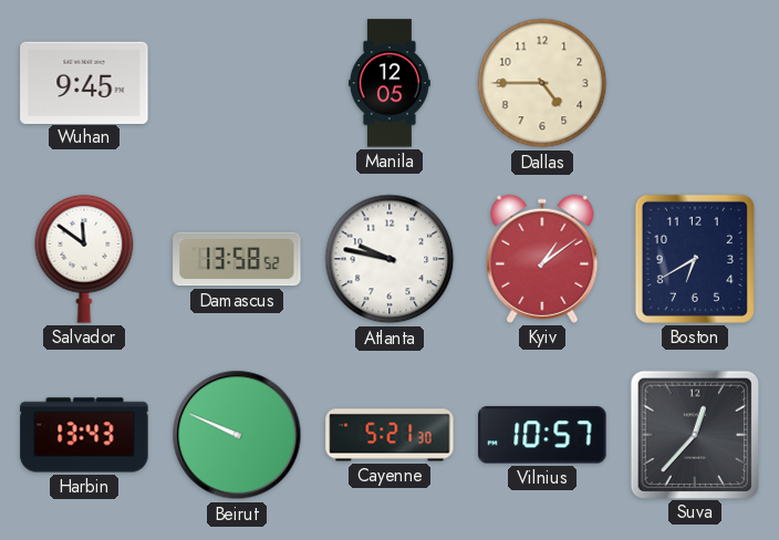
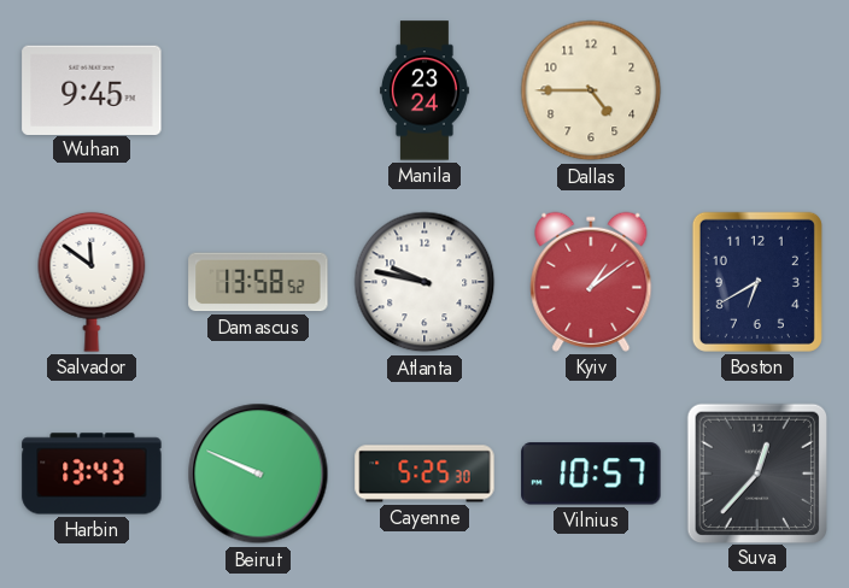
Manila: 12:05 -> 23:24 (424, 90)
Cayenne: 5:21 -> 5:25 (424, 474)
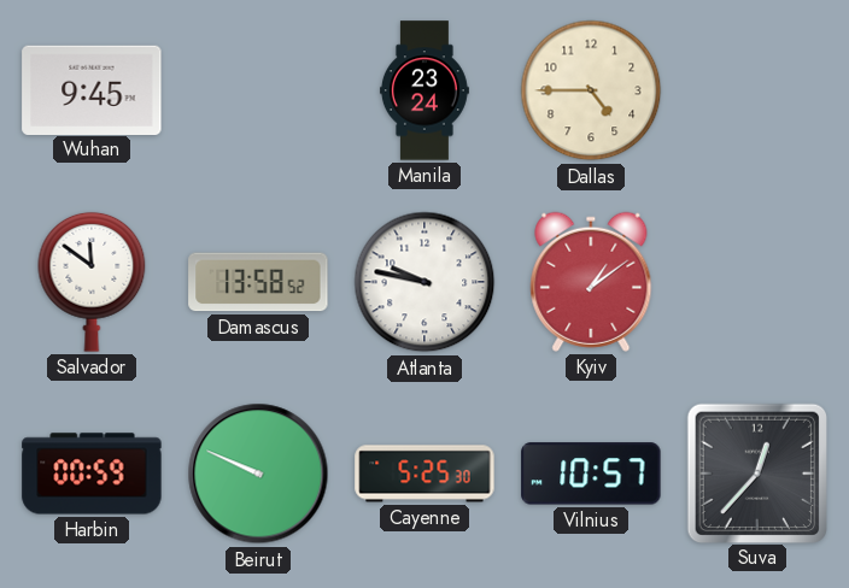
Boston: 6:40 -> none (757, 282)
Harbin: 13:43 -> 00:59 (92, 474)
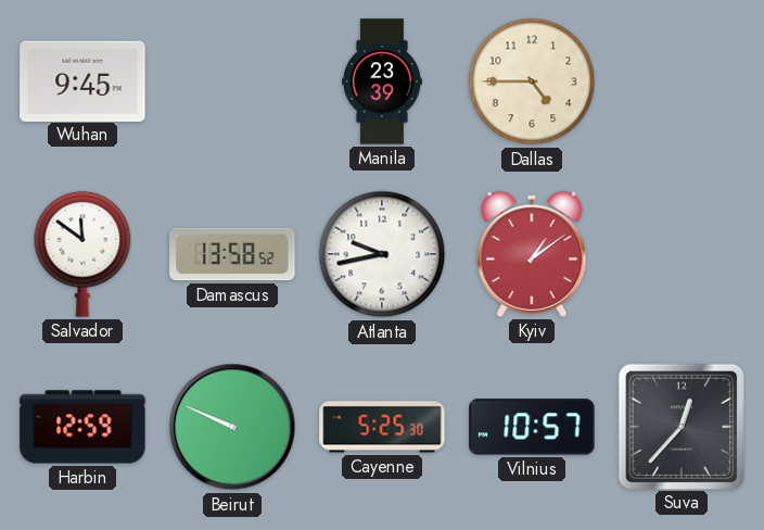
Manila: 23:24 -> 23:39 (382, 81)
Atlanta: 9:47 -> 9:43 (382, 254)
Harbin: 00:59 -> 12:59 (82, 427)
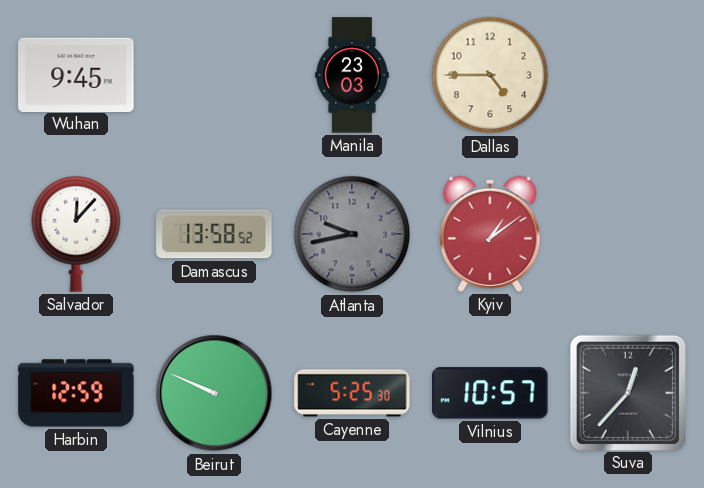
Manila: 23:39 -> 23:03 (352, 75)
Salvador: 11:51 -> 12:07 (76, 234)
Atlanta dial: white -> grey (352, 234)
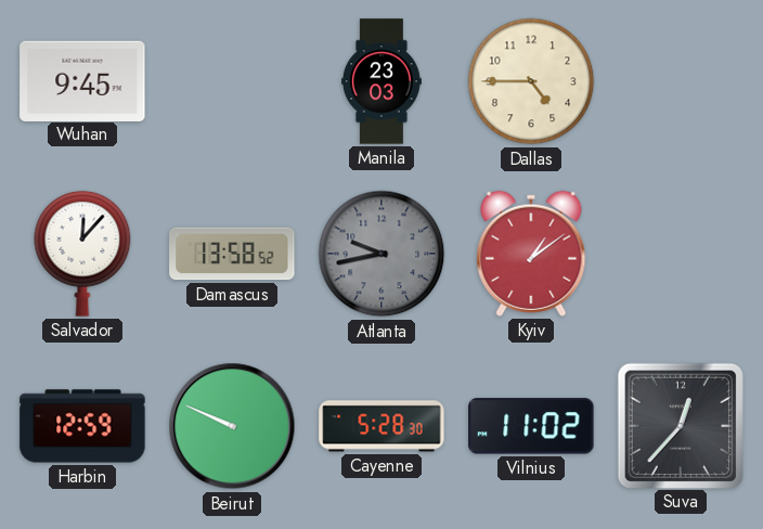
Cayenne: 5:25 -> 5:28 (381, 426)
Vilnius: 10:57 -> 11:02 (531, 426)
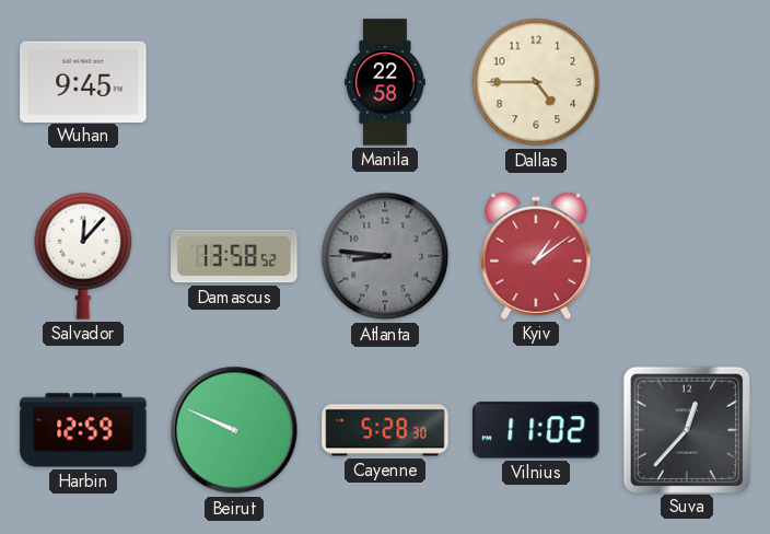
Manila: 23:03 -> 22:58 (385, 82)
Atlanta: 9:43 -> 8:46 (385, 256)
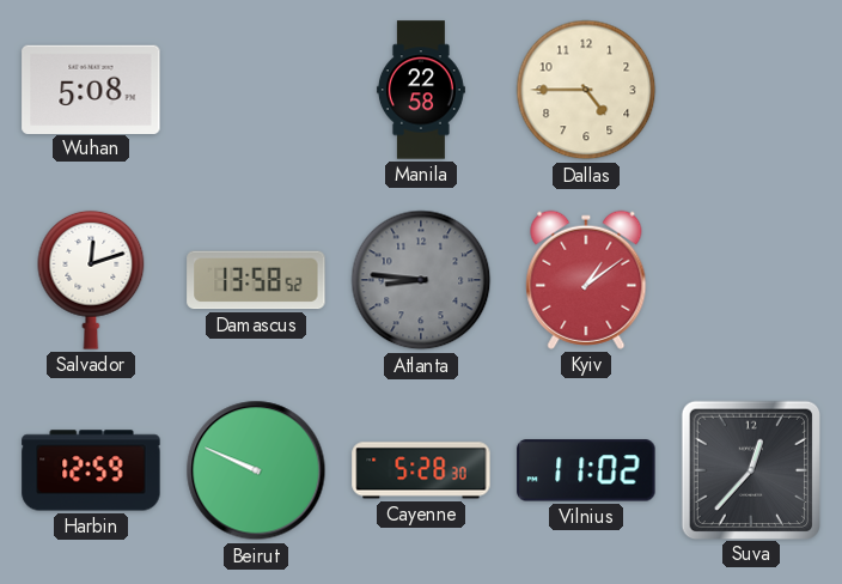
Wuhan: 9:45 -> 5:08 (91, 89)
Salvador: 12:07 -> 12:12 (91, 280)
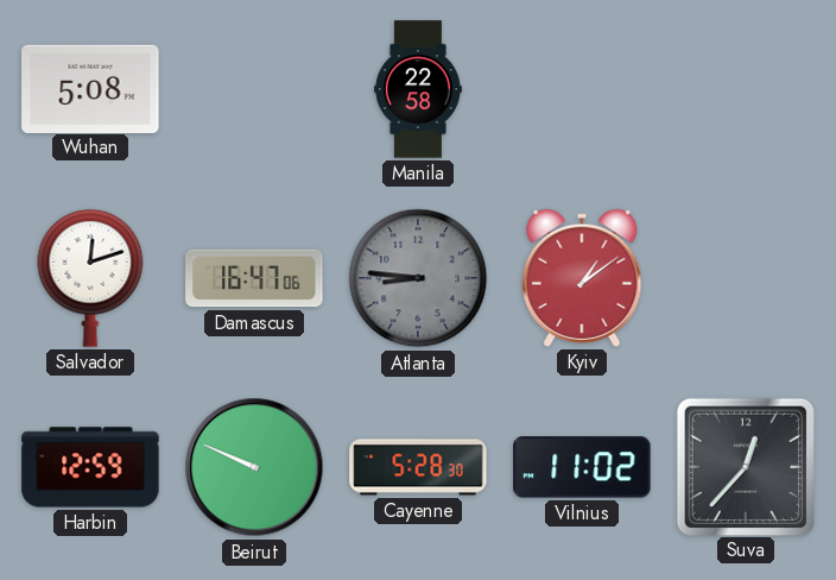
Dallas: 4:45 -> none (586, 90)
Damascus: 13:58 -> 16:47 (254, 278)
